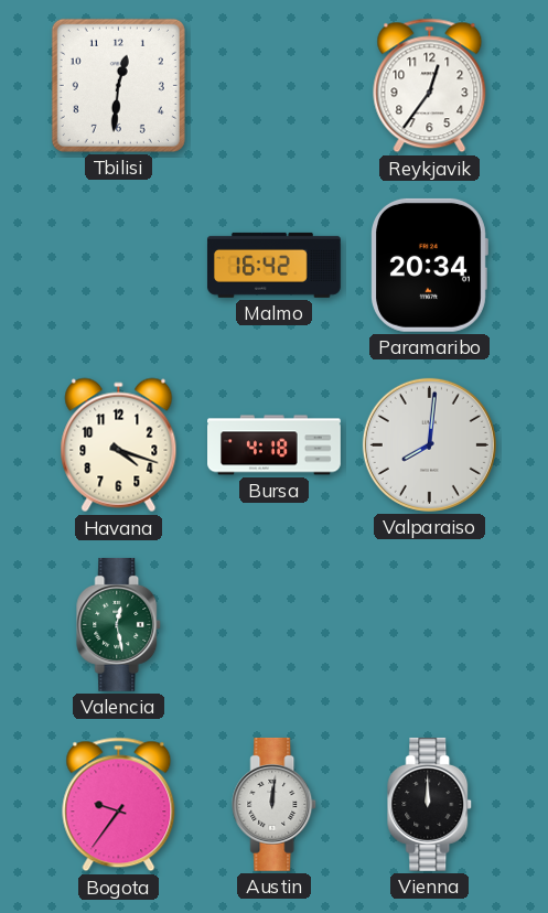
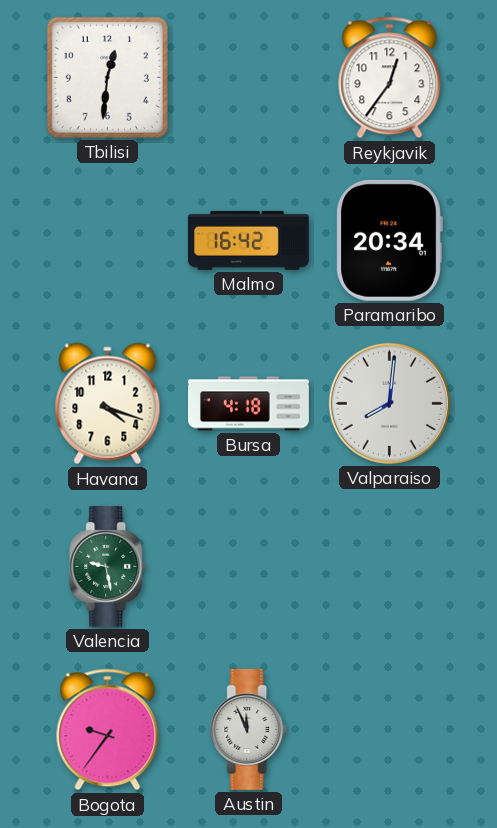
Valencia: 12:28 -> 9:28 (108, 566)
Austin: 12:01 -> 11:56 (249, 729)
Vienna: 12:00 -> none (430, 804)
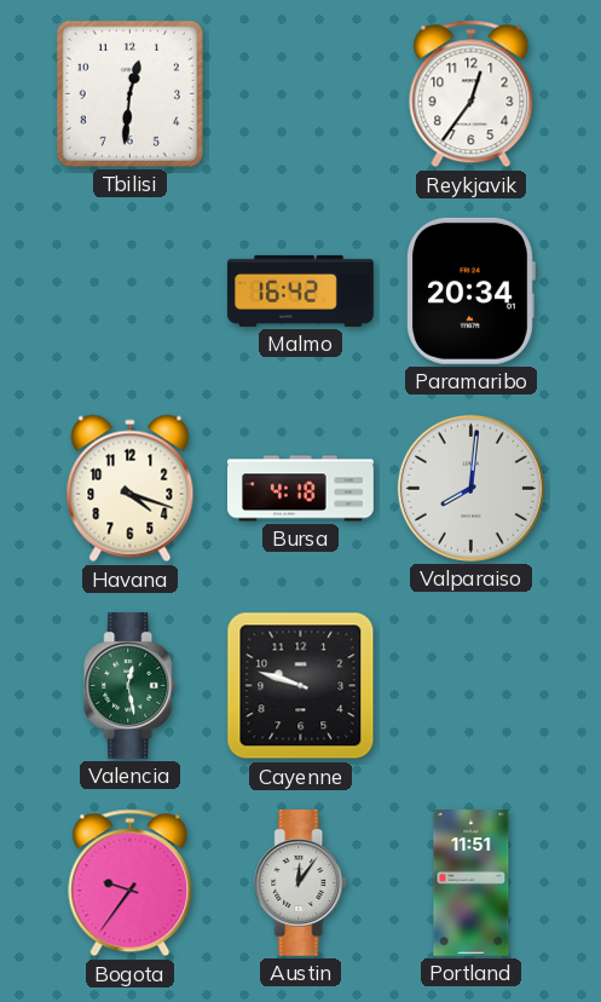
Valencia: 9:28 -> 12:28 (131, 685)
Cayenne: none -> 9:48 (301, 686)
Austin: 11:56 -> 12:06 (301, 882)
Portland: none -> 11:51 (472, 883)
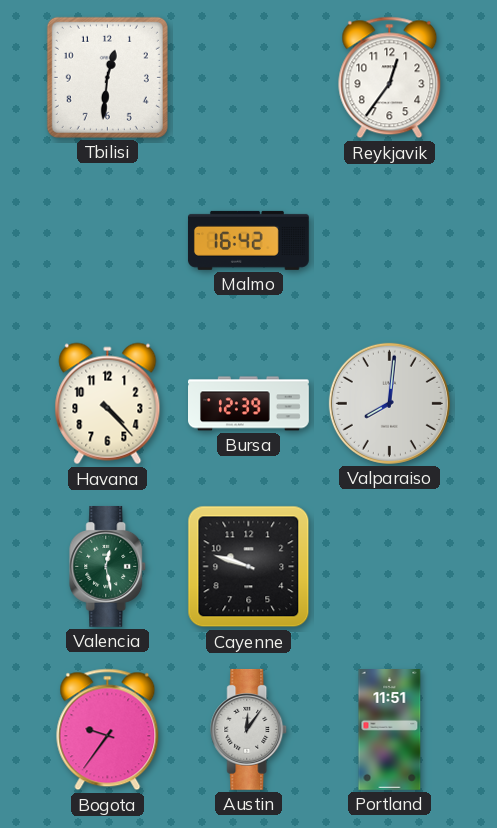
Paramaribo: 20:34 -> none (470, 290)
Havana: 4:18 -> 4:23 (108, 404)
Bursa: 4:18 -> 12:39 (249, 404)
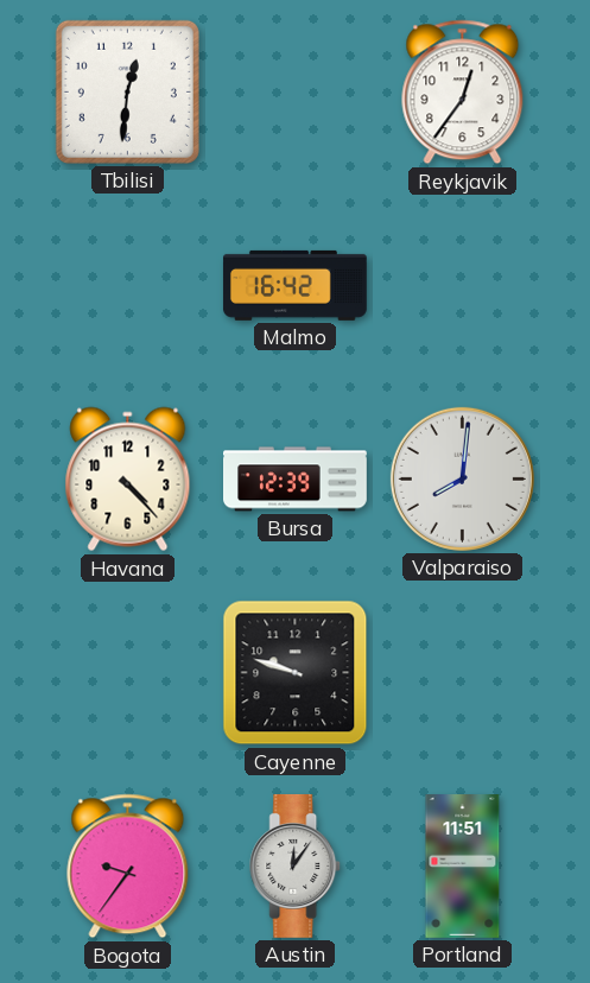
Valencia: 12:28 -> none (108, 566)
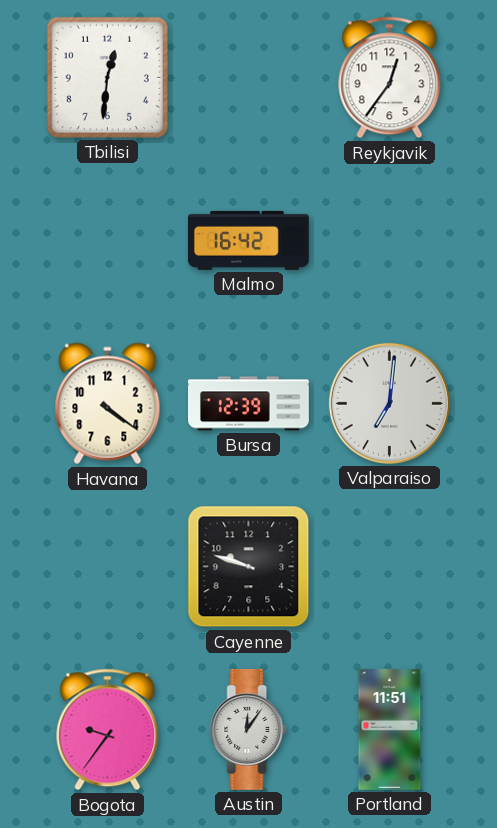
Havana: 4:23 -> 4:21 (108, 404)
Valparaiso: 8:01 -> 7:01 (389, 403)
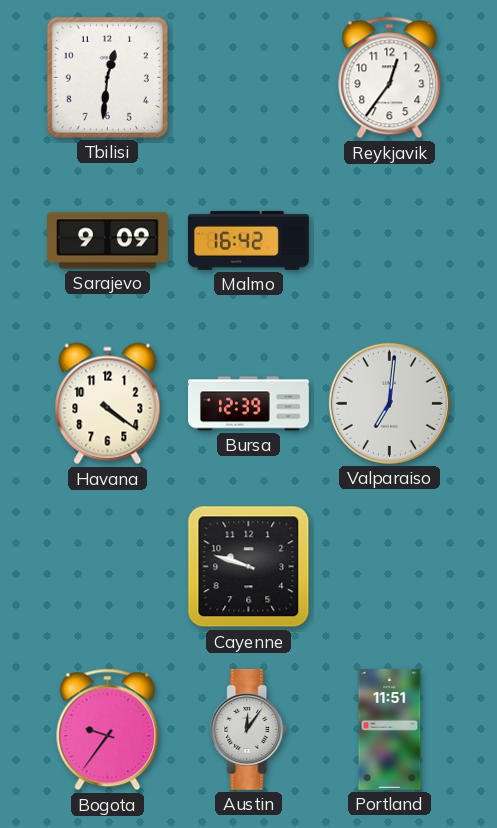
Sarajevo: none -> 9:09 (108, 241)
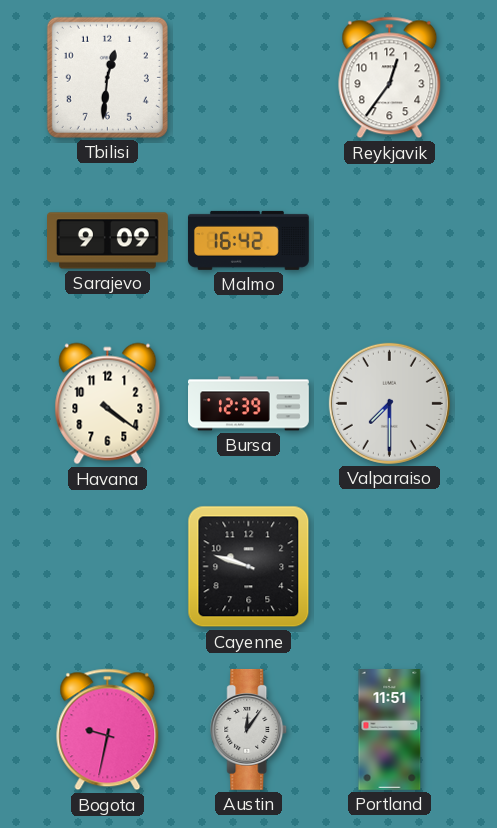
Valparaiso: 7:01 -> 7:30 (389, 403)
Bogota: 9:36 -> 9:32 (108, 730)
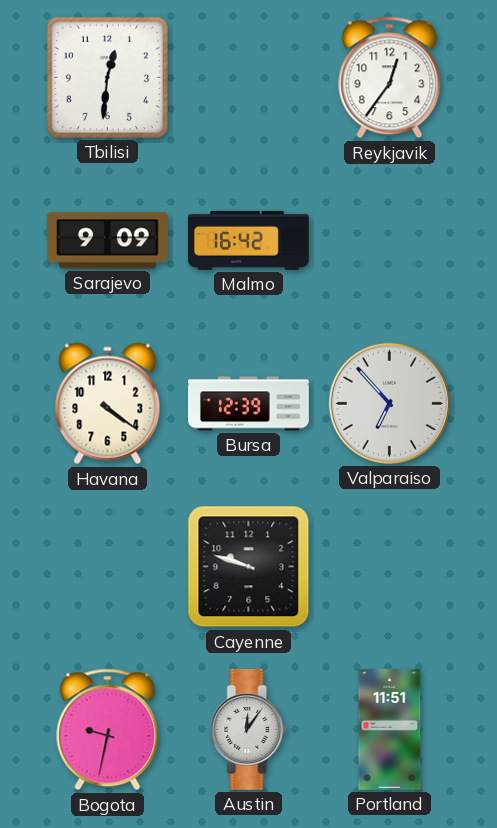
Valparaiso: 7:30 -> 6:53 (389, 403)
